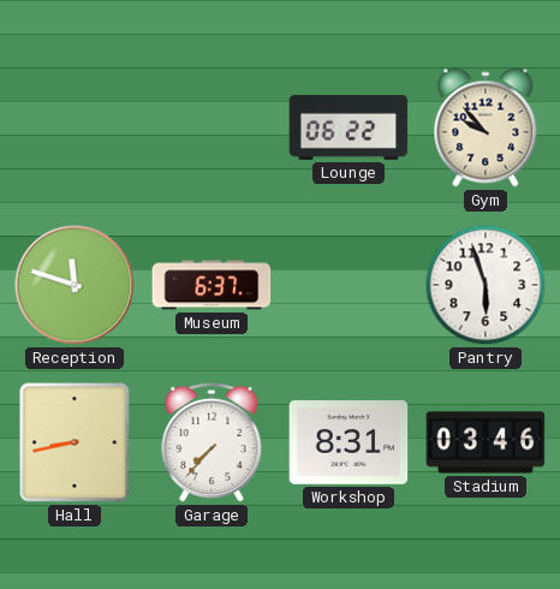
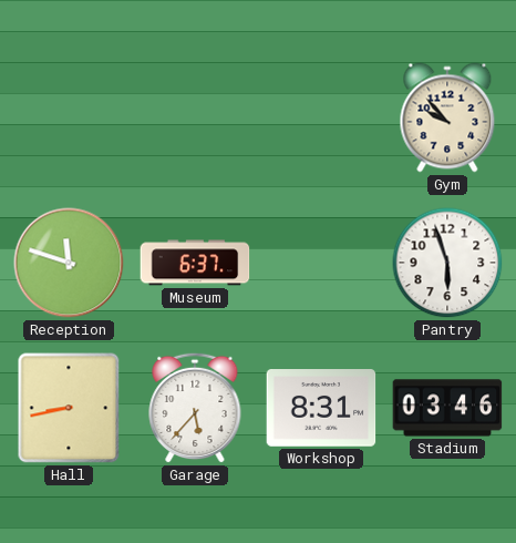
Lounge: 06:22 -> none (348, 129)
Garage: 7:37 -> 5:37 (195, 408)
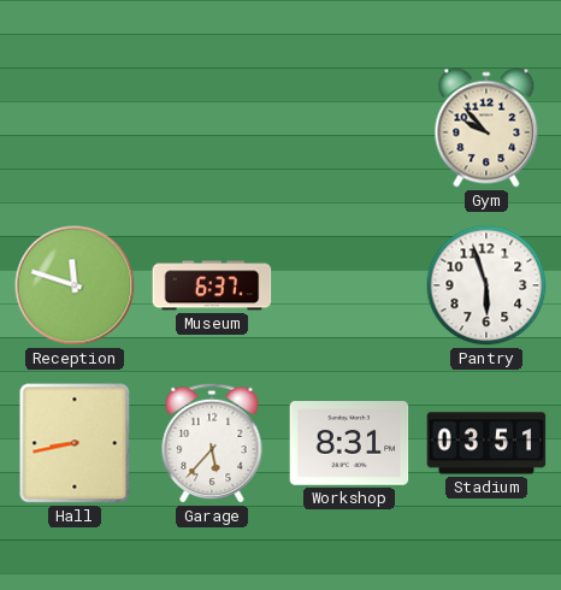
Stadium: 03:46 -> 03:51 (486, 443)
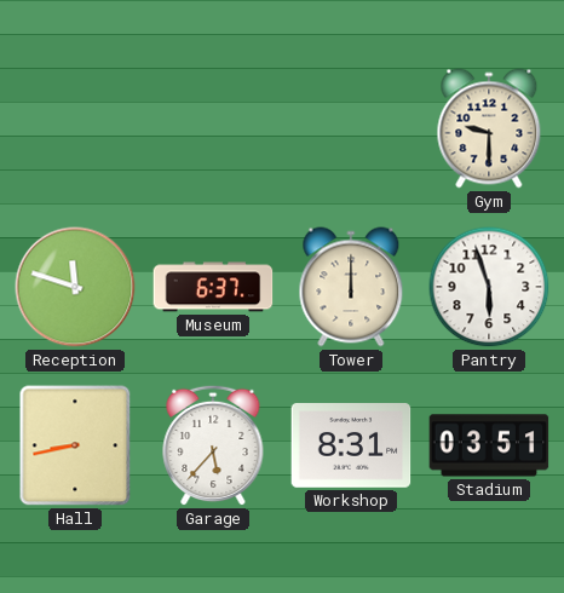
Gym: 9:53 -> 9:30 (489, 128)
Tower: none -> 12:00 (351, 287)
